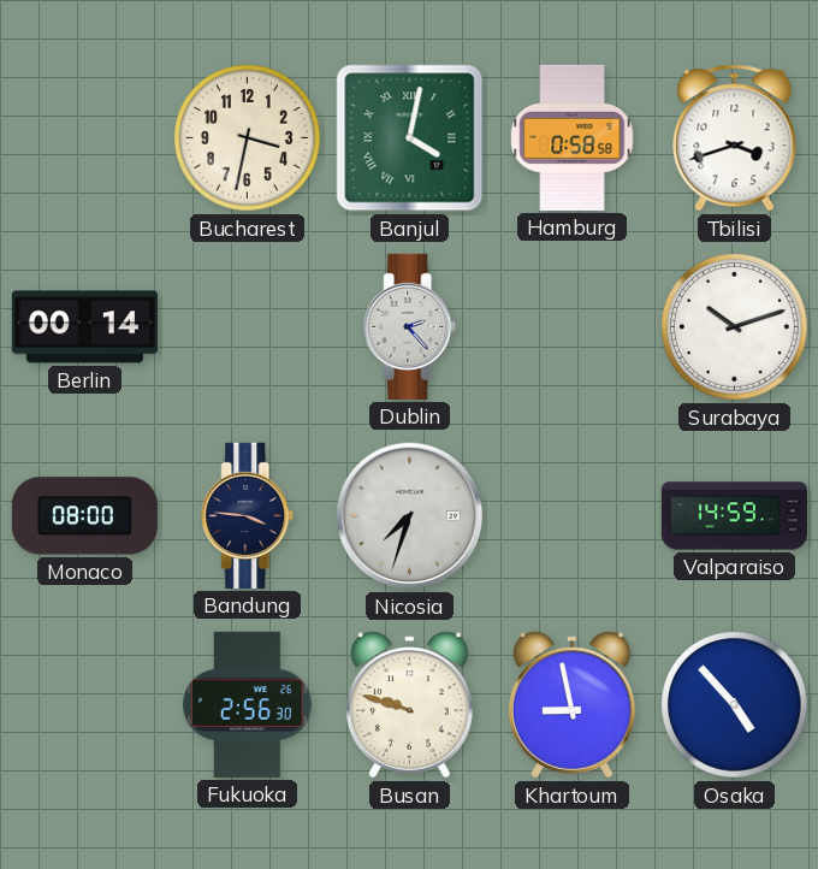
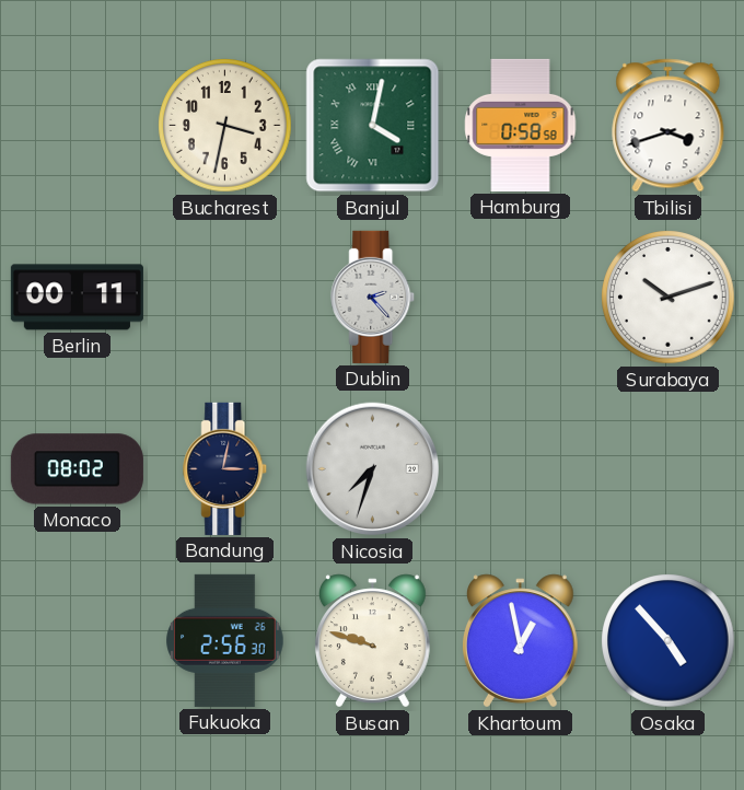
Berlin: 00:14 -> 00:11 (77, 298)
Monaco: 08:00 -> 08:02 (77, 469)
Bandung: 3:46 -> 3:02 (225, 468)
Valparaiso: 14:59 -> none (734, 516)
Khartoum: 8:58 -> 12:58 (521, 641)
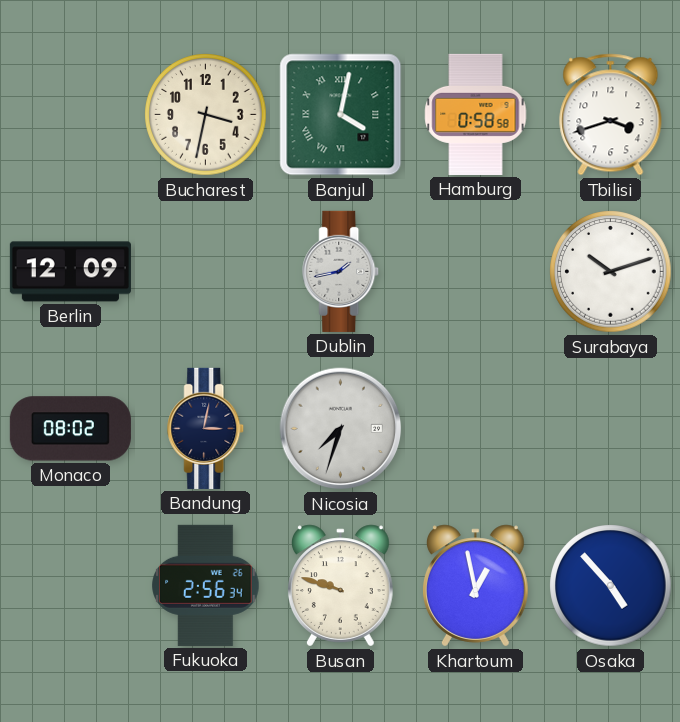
Berlin: 00:11 -> 12:09 (70, 272)
Dublin: 2:23 -> 1:43 (341, 271)
Fukuoka: 2:56:30 -> 2:56:34 (206, 585)
